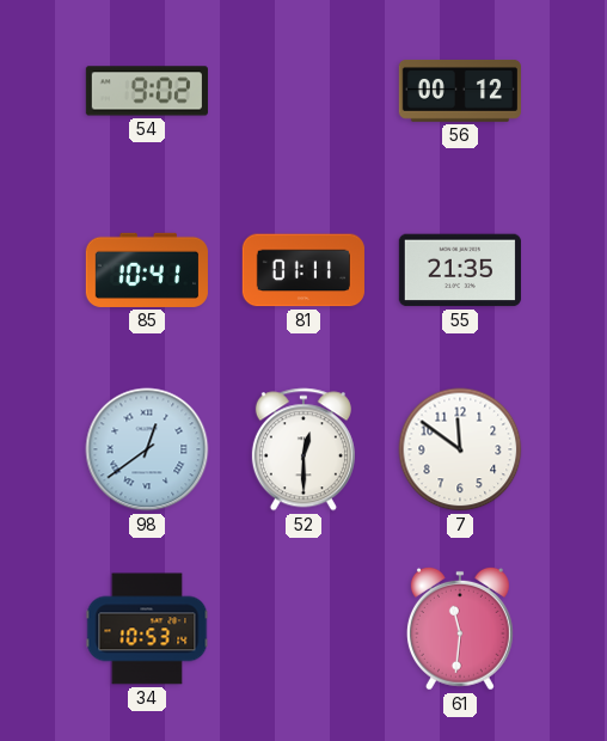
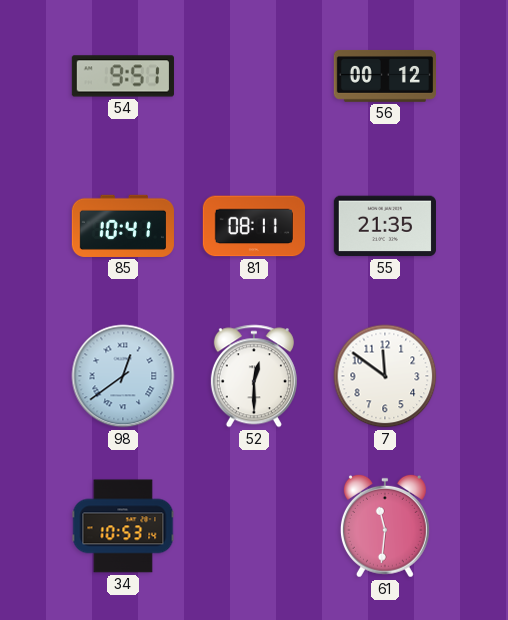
54: 9:02 -> 9:51 (123, 76)
81: 01:11 -> 08:11 (254, 226)
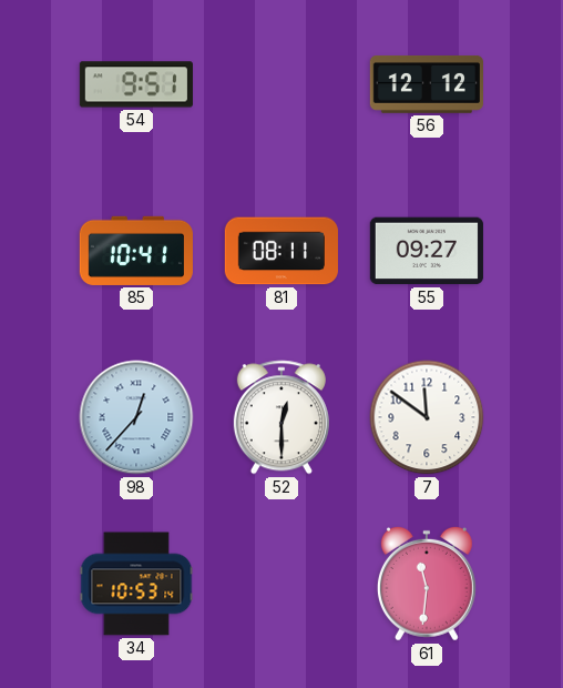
56: 00:12 -> 12:12 (426, 84)
55: 21:35 -> 09:27 (427, 251)
98: 12:39 -> 12:37 (136, 417)
